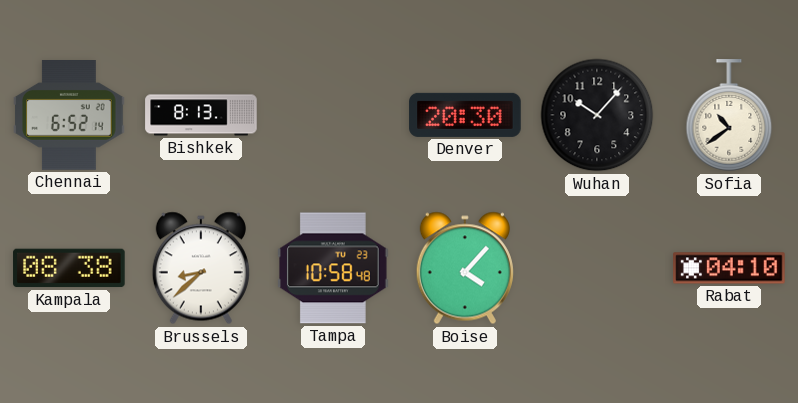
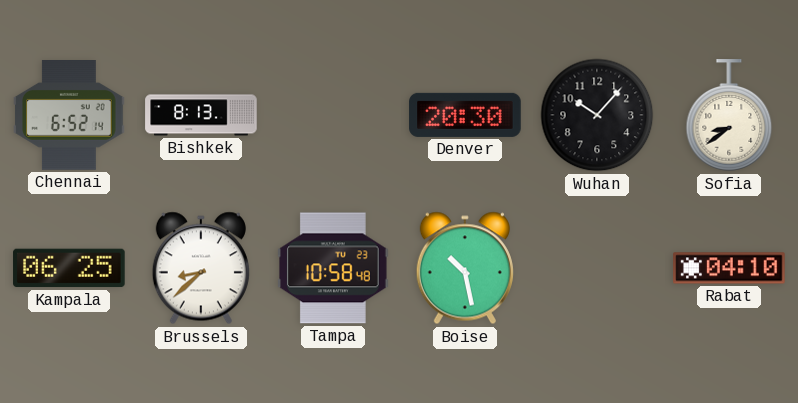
Sofia: 10:39 -> 8:39 (729, 116)
Kampala: 08:38 -> 06:25 (69, 268)
Boise: 4:07 -> 10:28 (465, 268)
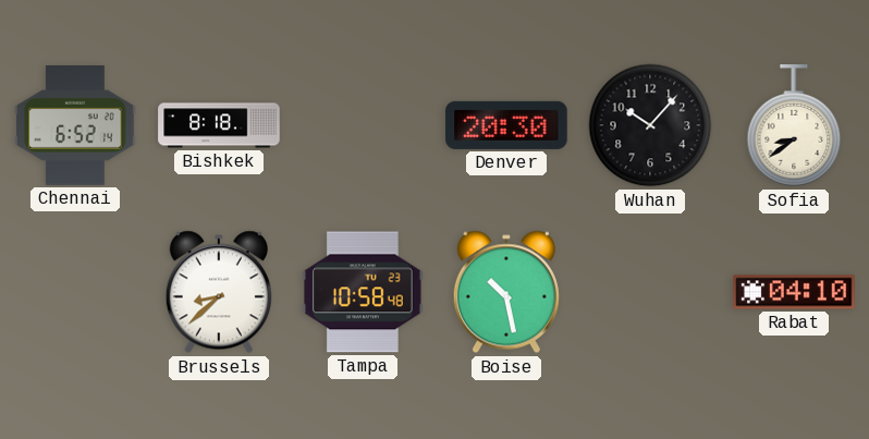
Bishkek: 8:13 -> 8:18 (219, 125)
Kampala: 06:25 -> none (69, 268)
